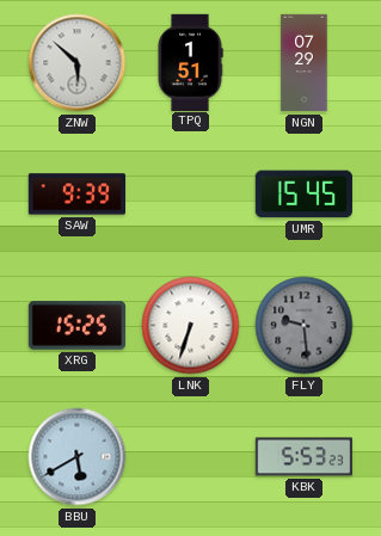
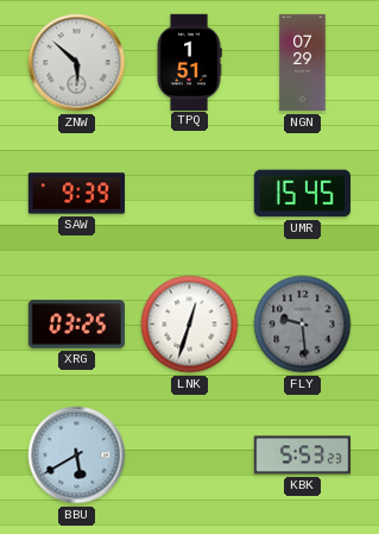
XRG: 15:25 -> 03:25 (77, 325)
LNK: 6:33 -> 12:33 (190, 325)
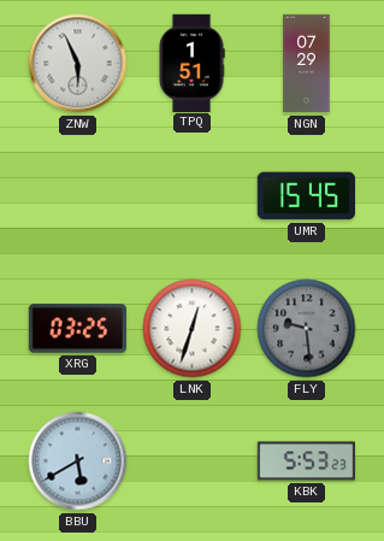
ZNW: 5:52 -> 5:56 (78, 64)
SAW: 9:39 -> none (76, 194)
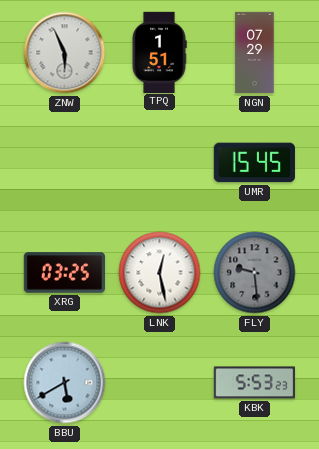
LNK: 12:33 -> 12:28 (160, 273)
